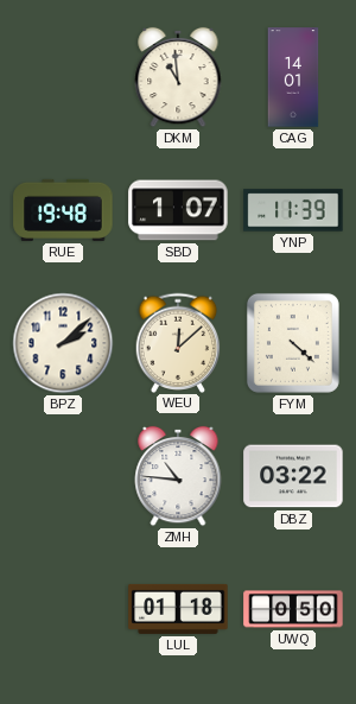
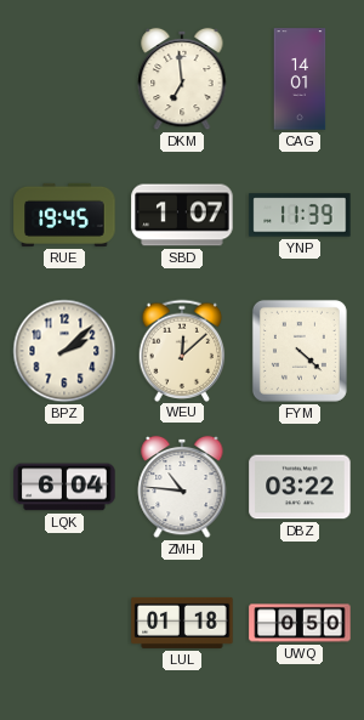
DKM: 10:59 -> 6:59 (182, 79)
RUE: 19:48 -> 19:45 (64, 215)
LQK: none -> 6:04 (64, 487)
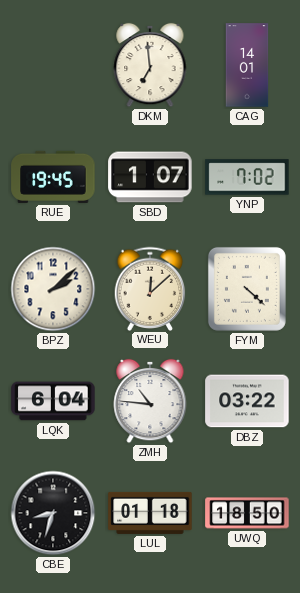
YNP: 11:39 -> 7:02 (247, 177)
CBE: none -> 8:33 (53, 513)
UWQ: 0:50 -> 18:50 (247, 513)
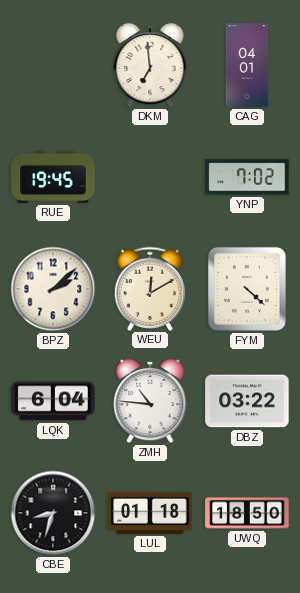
CAG: 14:01 -> 04:01 (247, 65)
SBD: 1:07 -> none (150, 177)
WEU: 12:08 -> 12:10 (150, 288)
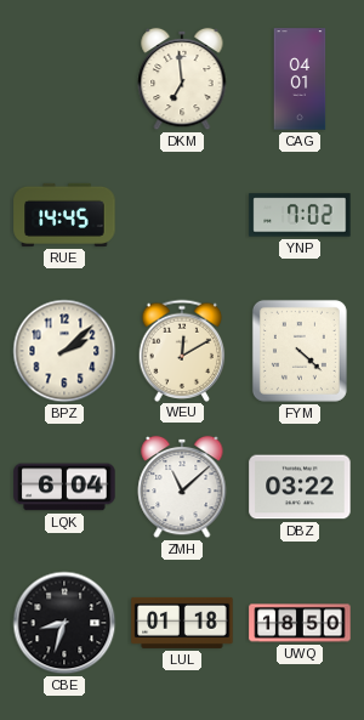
RUE: 19:45 -> 14:45 (64, 215)
ZMH: 10:46 -> 11:08 (182, 487)
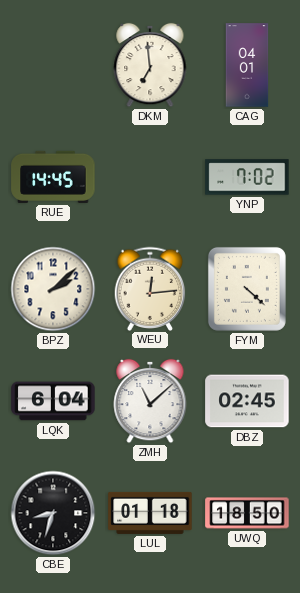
WEU: 12:10 -> 12:14 (150, 288)
DBZ: 03:22 -> 02:45 (247, 401)
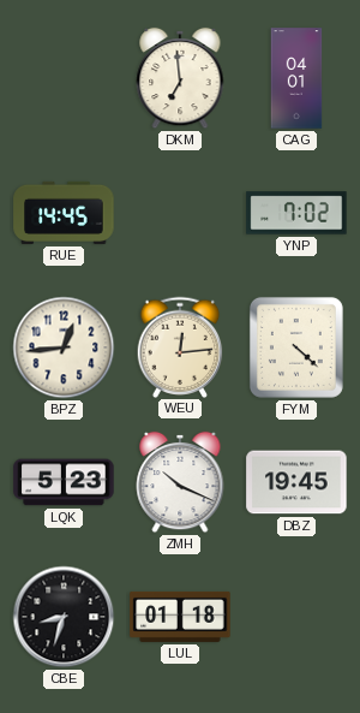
BPZ: 2:08 -> 12:44 (64, 347)
LQK: 6:04 -> 5:23 (64, 482)
ZMH: 11:08 -> 10:19 (180, 482)
DBZ: 02:45 -> 19:45 (296, 482)
UWQ: 18:50 -> none (247, 513)
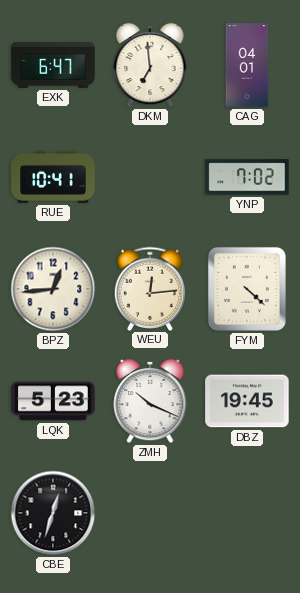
EXK: none -> 6:47 (53, 65)
RUE: 14:45 -> 10:41 (53, 177)
CBE: 8:33 -> 12:33 (53, 513)
LUL: 01:18 -> none (180, 617)
